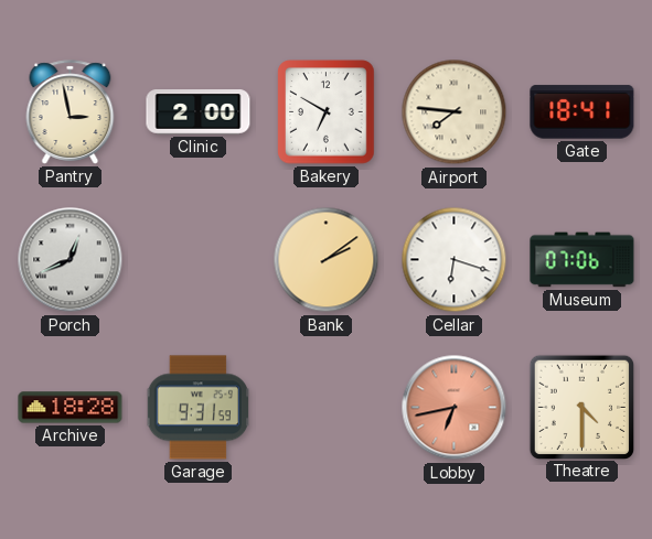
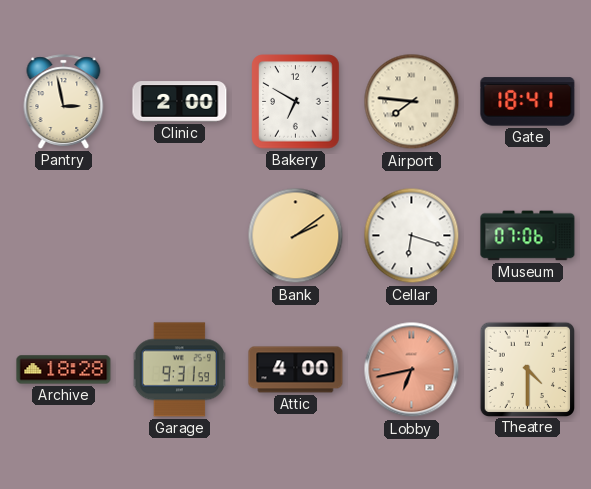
Porch: 12:41 -> none (71, 260)
Attic: none -> 4:00 (296, 370)
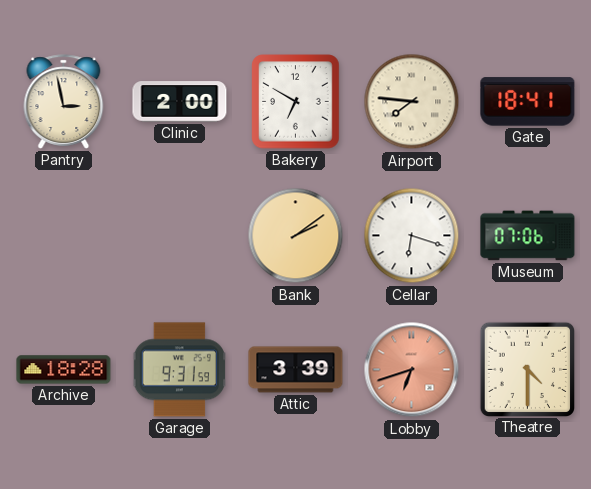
Attic: 4:00 -> 3:39 (296, 370)
Lobby: 6:43 -> 6:42 (412, 370)
